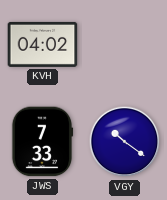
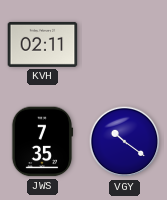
KVH: 04:02 -> 02:11 (43, 44)
JWS: 7:33 -> 7:35 (42, 142)
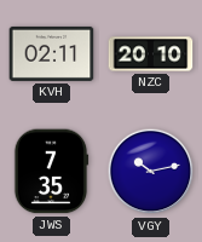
NZC: none -> 20:10 (151, 54)
VGY: 10:21 -> 10:13 (151, 172)
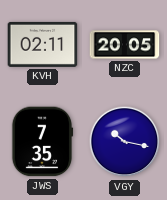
NZC: 20:10 -> 20:05 (125, 45)
VGY: 10:13 -> 10:17 (125, 142)
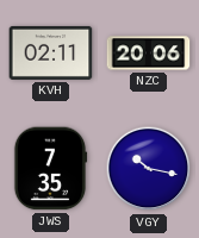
NZC: 20:05 -> 20:06 (149, 54)
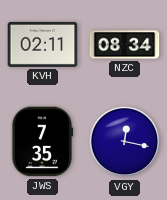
NZC: 20:06 -> 08:34 (125, 45)
VGY: 10:17 -> 12:17 (125, 142)
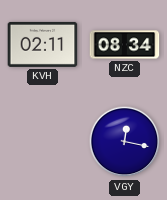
JWS: 7:35 -> none (42, 142)
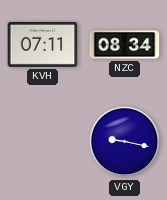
KVH: 02:11 -> 07:11 (43, 44)
VGY: 12:17 -> 9:17 (125, 142)
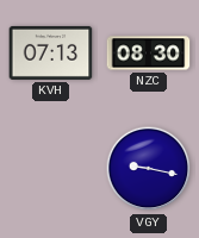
KVH: 07:11 -> 07:13 (51, 52)
NZC: 08:34 -> 08:30 (149, 54)
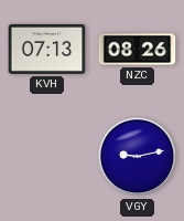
NZC: 08:30 -> 08:26 (138, 50)
VGY: 9:17 -> 9:13 (138, 157)
